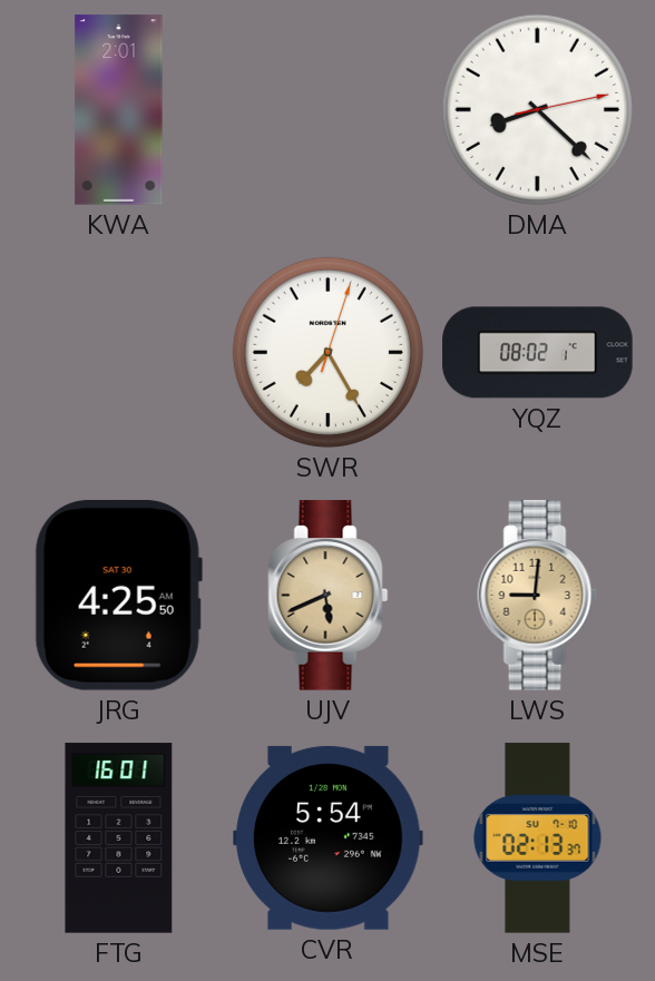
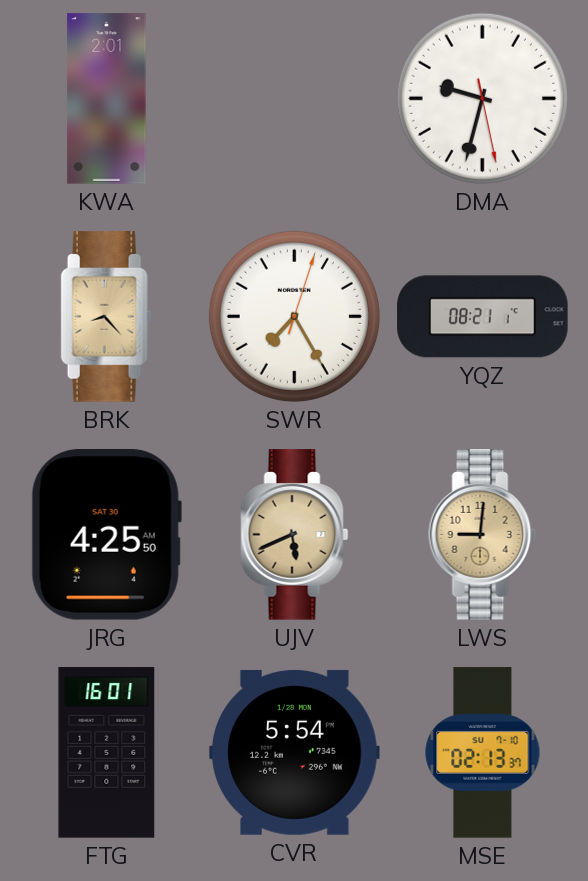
DMA: 8:22 -> 9:32 (482, 98)
BRK: none -> 8:23 (107, 317)
YQZ: 08:02 -> 08:21 (483, 317)
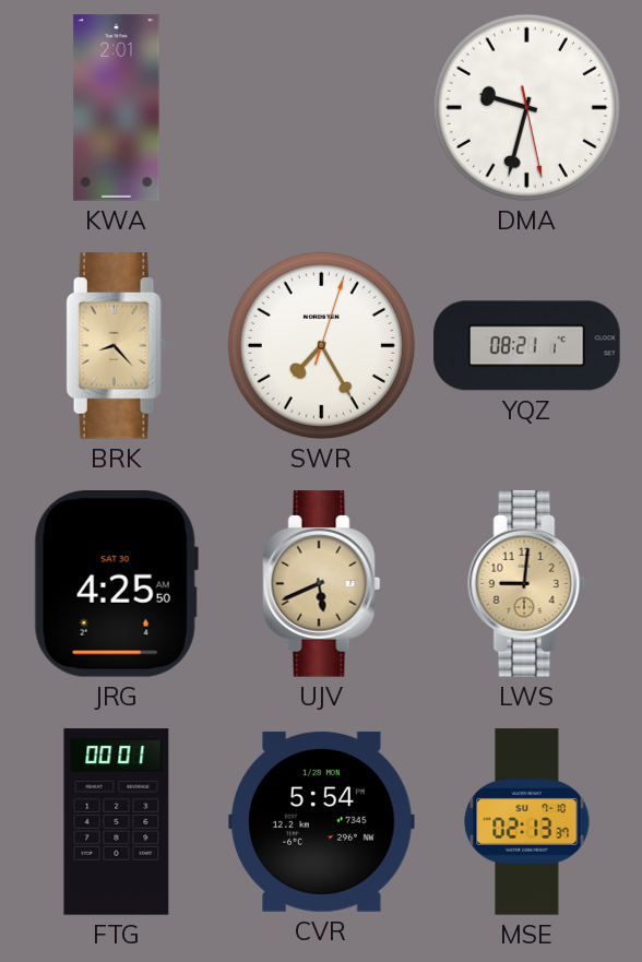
FTG: 16:01 -> 00:01 (117, 822)
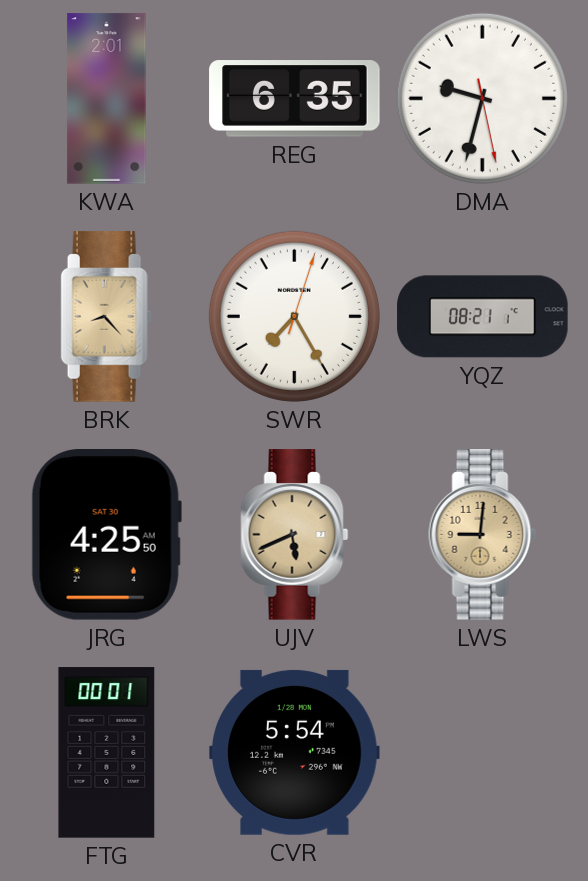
REG: none -> 6:35 (295, 99)
MSE: 02:13 -> none (527, 822)
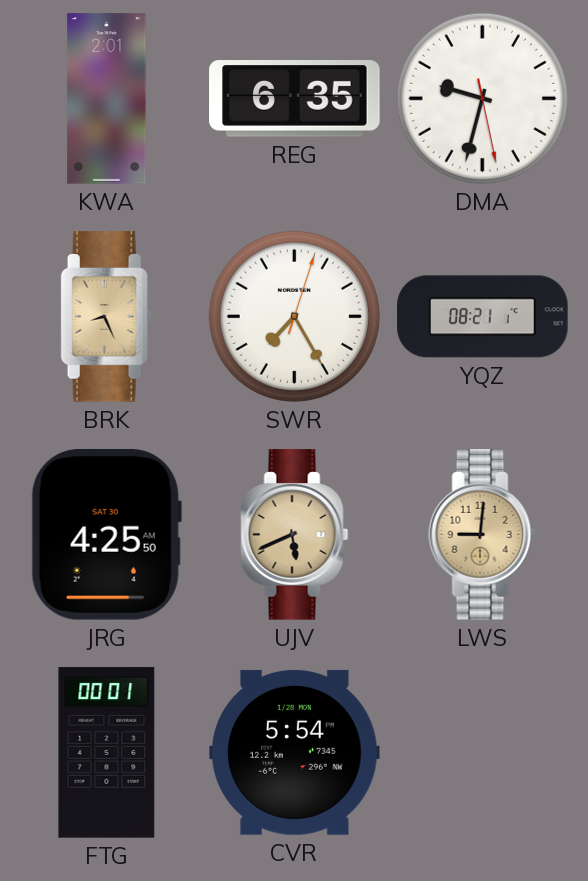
BRK: 8:23 -> 8:26 (107, 317)
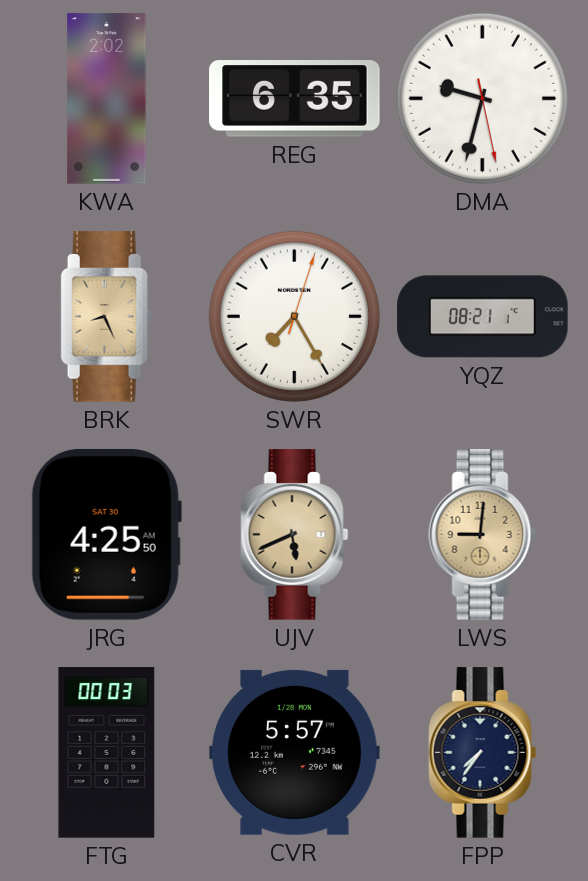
KWA: 2:01 -> 2:02 (107, 99)
FTG: 00:01 -> 00:03 (107, 753)
CVR: 5:54 -> 5:57 (295, 752)
FPP: none -> 7:36 (483, 753)
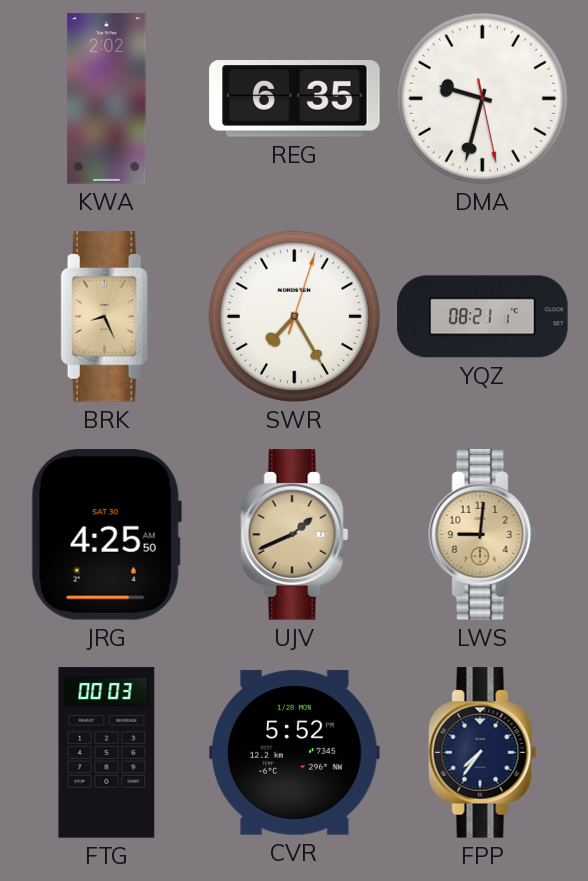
UJV: 5:41 -> 1:41 (295, 535)
CVR: 5:57 -> 5:52 (295, 752)
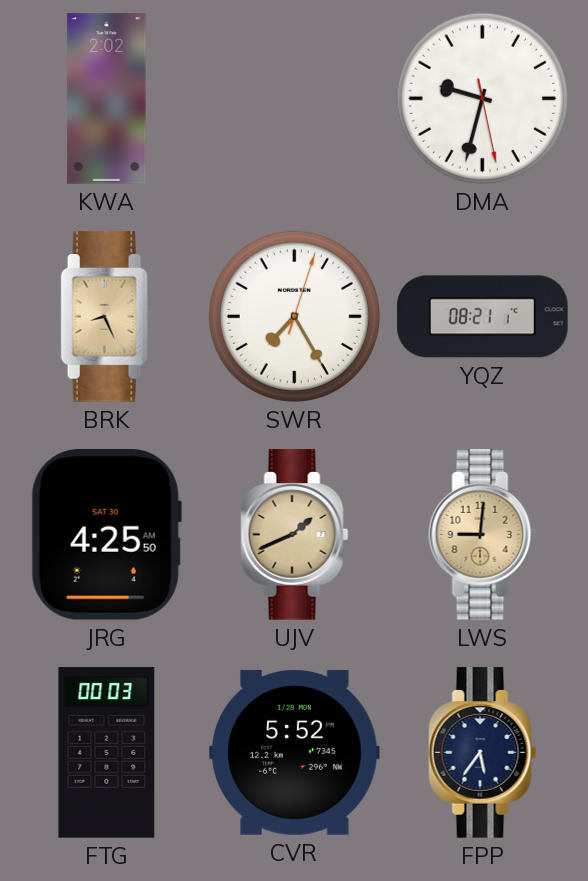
REG: 6:35 -> none (295, 99)
FPP: 7:36 -> 5:36 (483, 753)
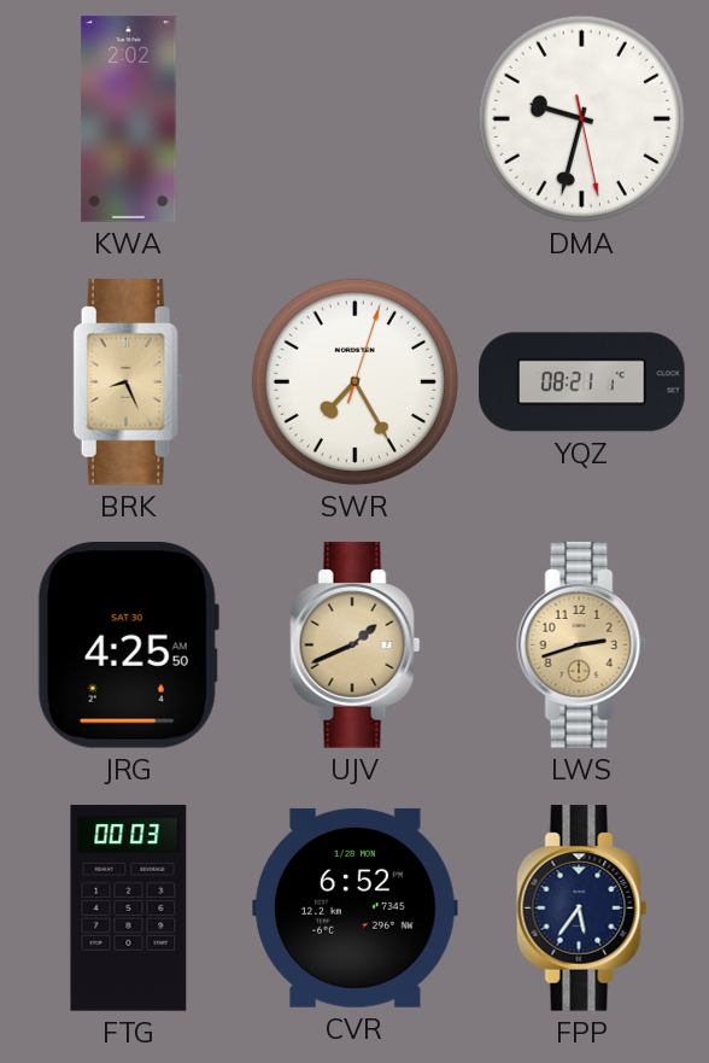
LWS: 9:01 -> 2:42 (582, 646)
CVR: 5:52 -> 6:52 (356, 907)
